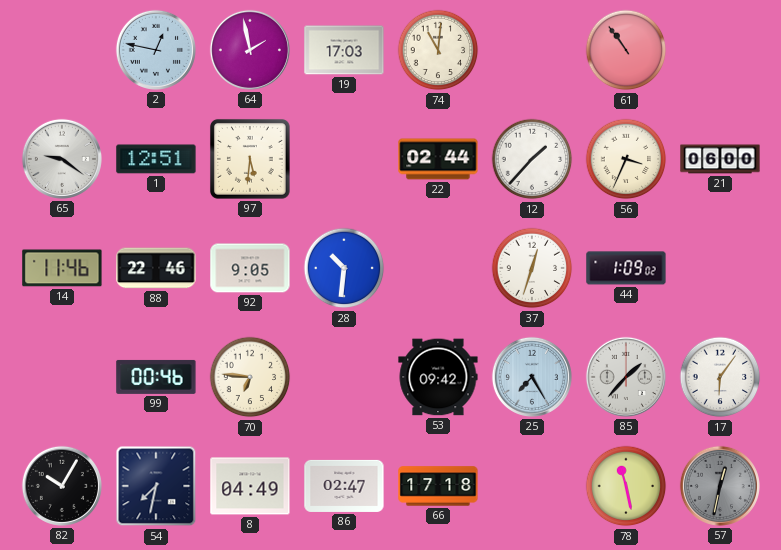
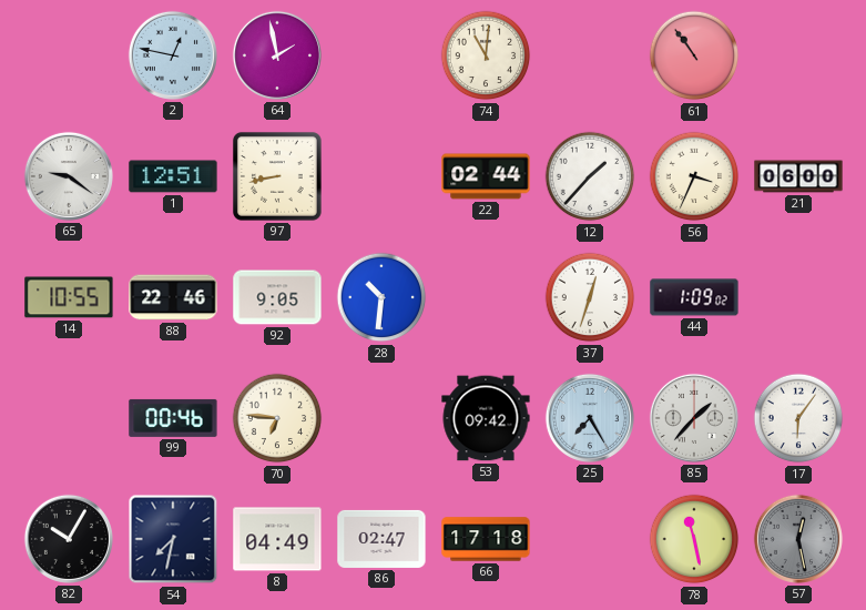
19: 17:03 -> none (344, 50)
97: 5:31 -> 8:43 (277, 176)
14: 11:46 -> 10:55 (69, 297)
57: 12:32 -> 12:28 (798, 539)
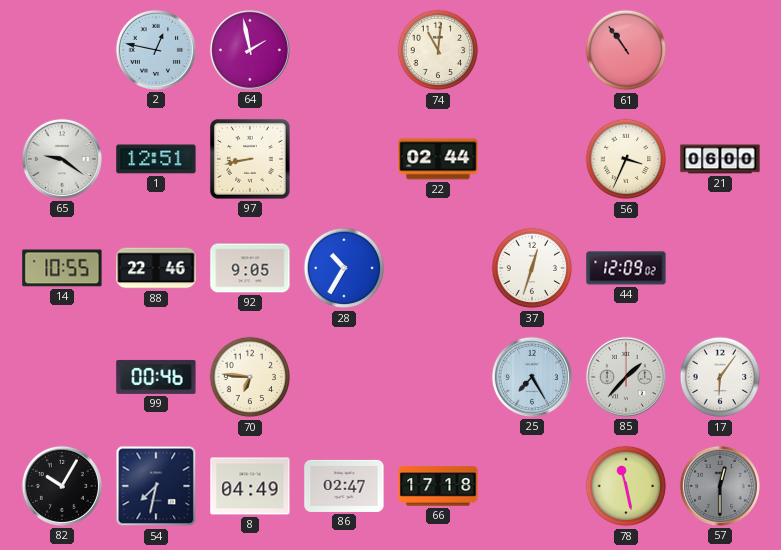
12: 1:37 -> none (590, 176)
28: 10:31 -> 10:35 (344, 268)
44: 1:09 -> 12:09 (626, 268)
53: 09:42 -> none (486, 418)
57: 12:28 -> 12:30 (720, 486)
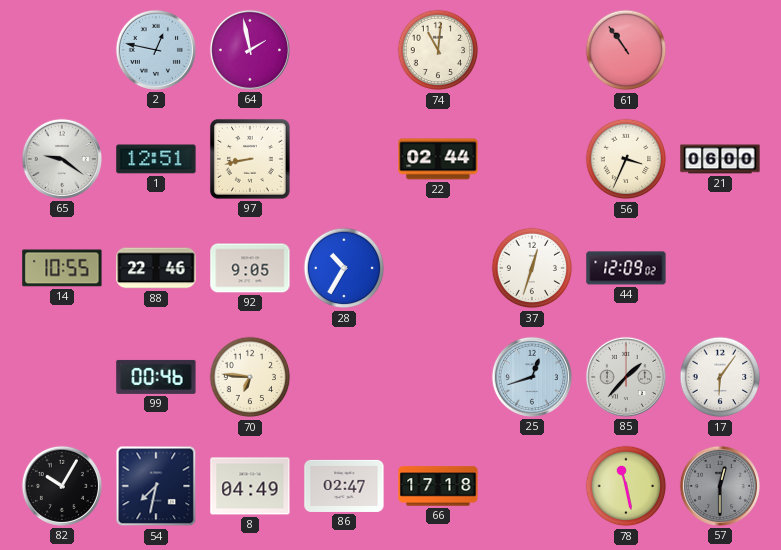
25: 7:25 -> 12:42 (532, 377)
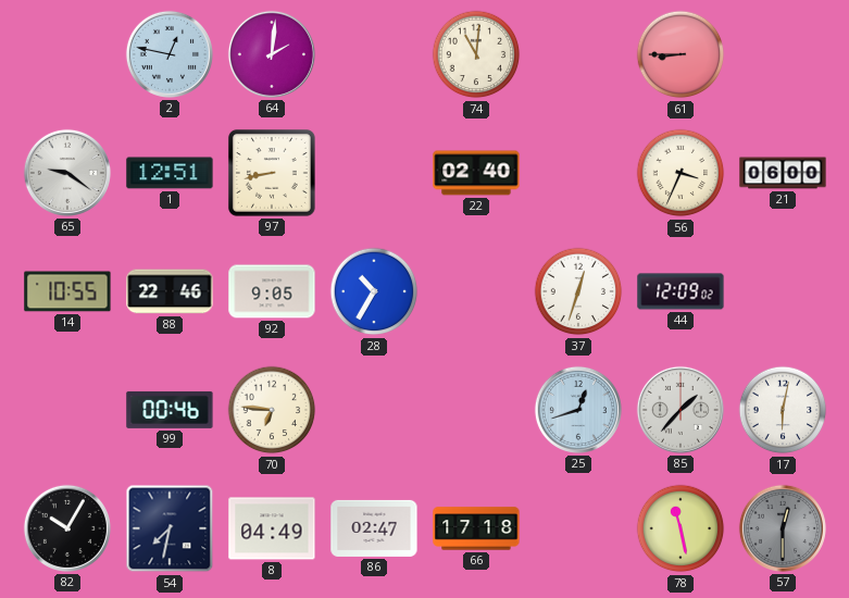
64: 1:58 -> 2:01 (272, 54)
61: 10:54 -> 8:45 (681, 54)
22: 02:44 -> 02:40 (476, 173)
17: 6:06 -> 6:02 (783, 410)
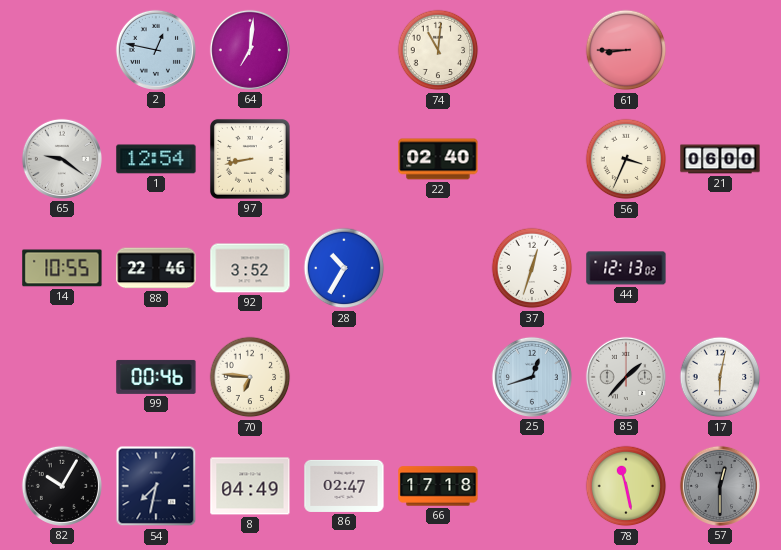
64: 2:01 -> 7:01 (250, 50)
1: 12:51 -> 12:54 (156, 159)
92: 9:05 -> 3:52 (250, 268)
44: 12:09 -> 12:13 (626, 268)
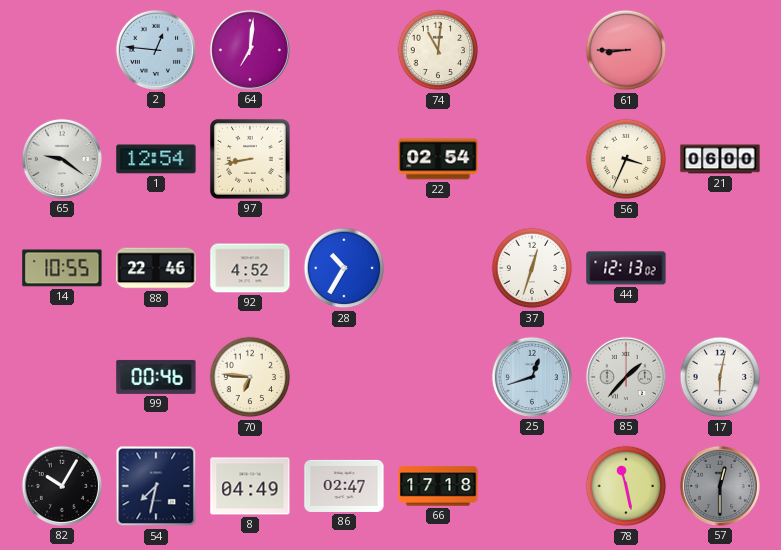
2: 12:47 -> 12:46 (156, 50)
22: 02:40 -> 02:54 (438, 159)
92: 3:52 -> 4:52 (250, 268)
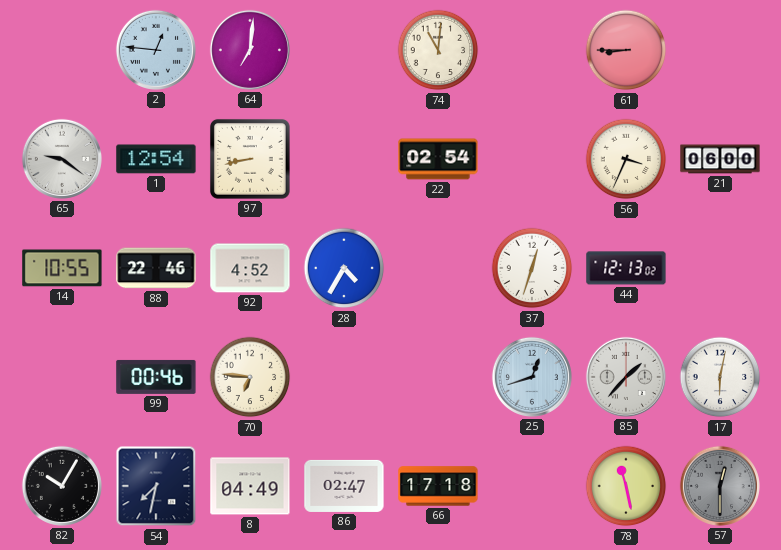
28: 10:35 -> 4:35 (344, 268)
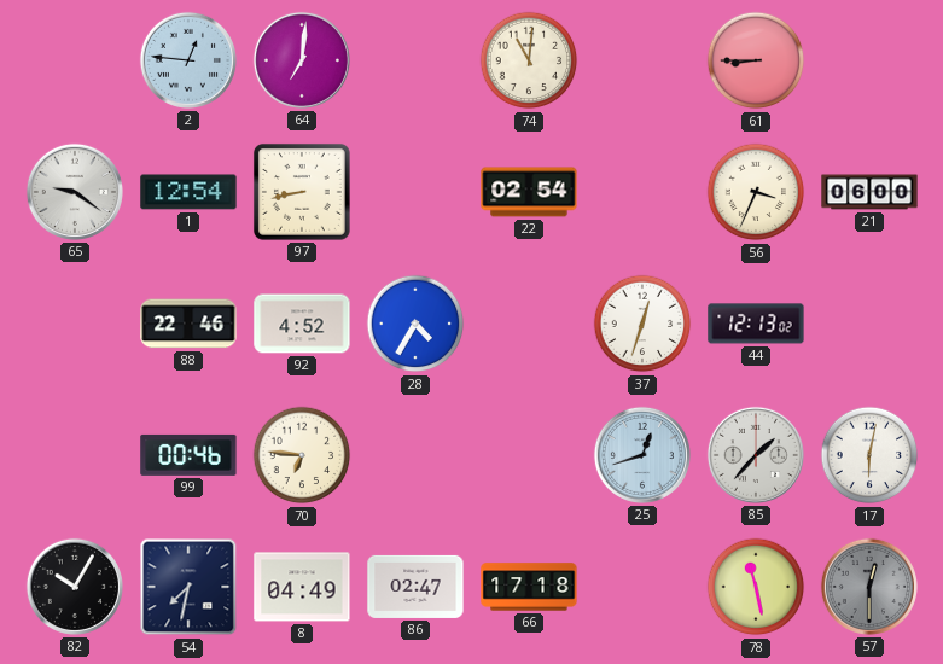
14: 10:55 -> none (62, 268)
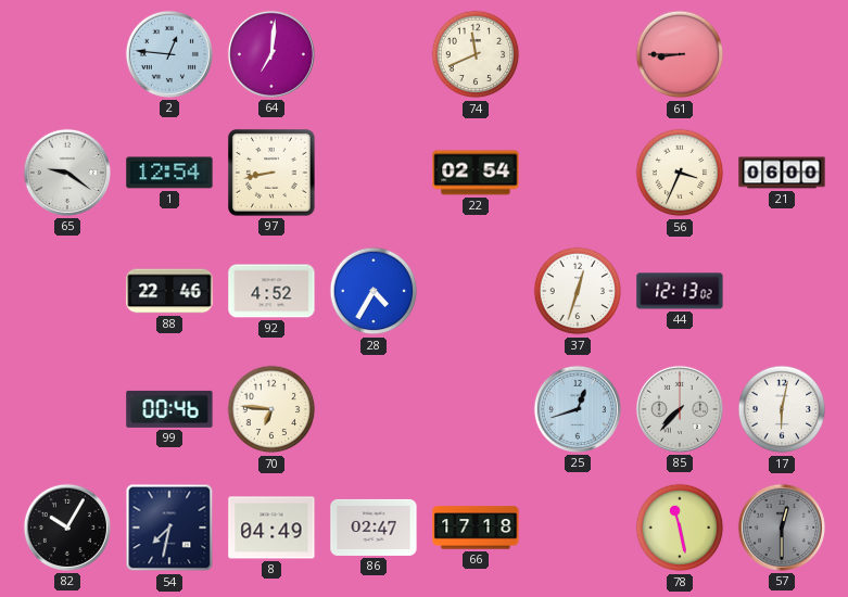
74: 11:01 -> 11:41 (476, 54)
85: 1:37 -> 7:37 (680, 409)
